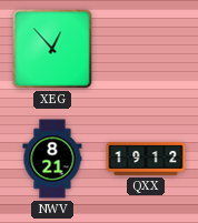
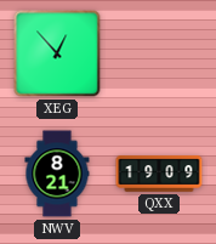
QXX: 19:12 -> 19:09 (159, 174)
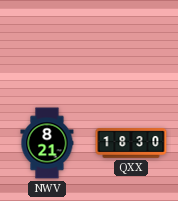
XEG: 12:53 -> none (57, 53)
QXX: 19:09 -> 18:30 (131, 143)
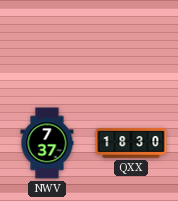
NWV: 8:21 -> 7:37 (47, 143)
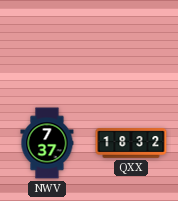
QXX: 18:30 -> 18:32 (131, 143)
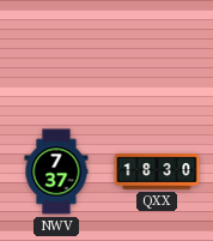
QXX: 18:32 -> 18:30 (157, 171)
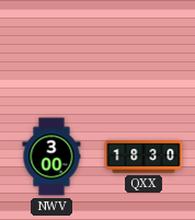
NWV: 7:37 -> 3:00 (51, 157)
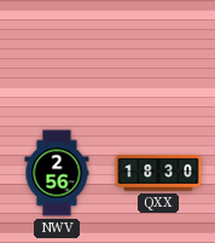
NWV: 3:00 -> 2:56 (57, 173)
